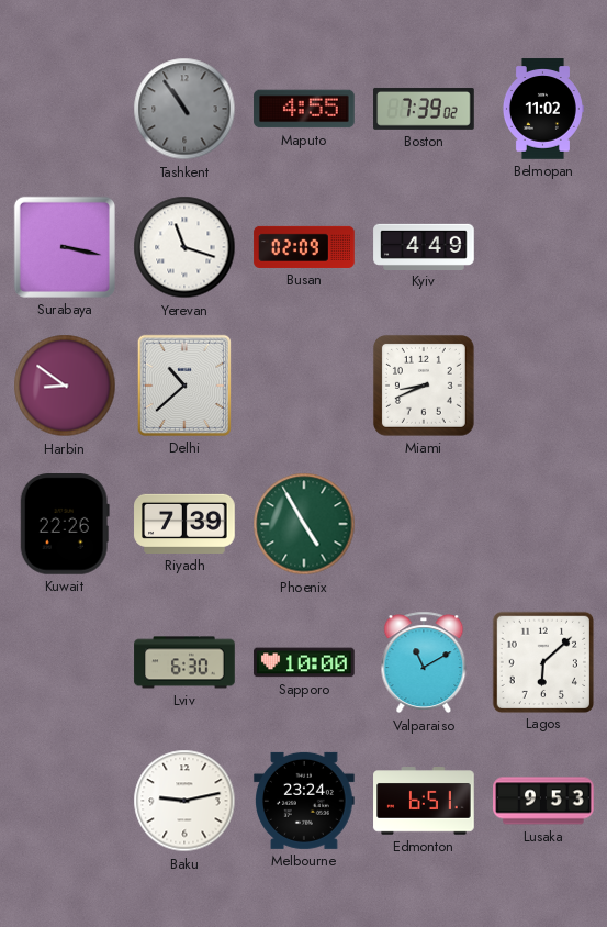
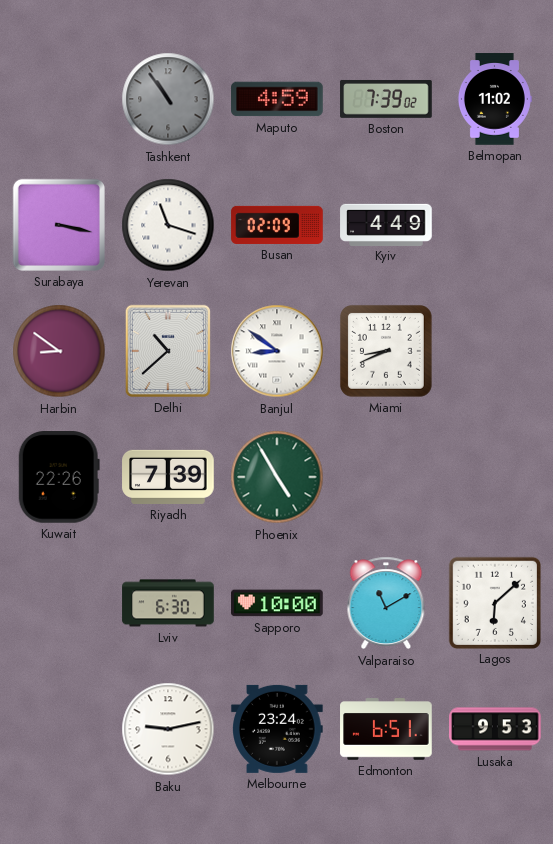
Maputo: 4:55 -> 4:59 (277, 99)
Banjul: none -> 8:51 (277, 351)
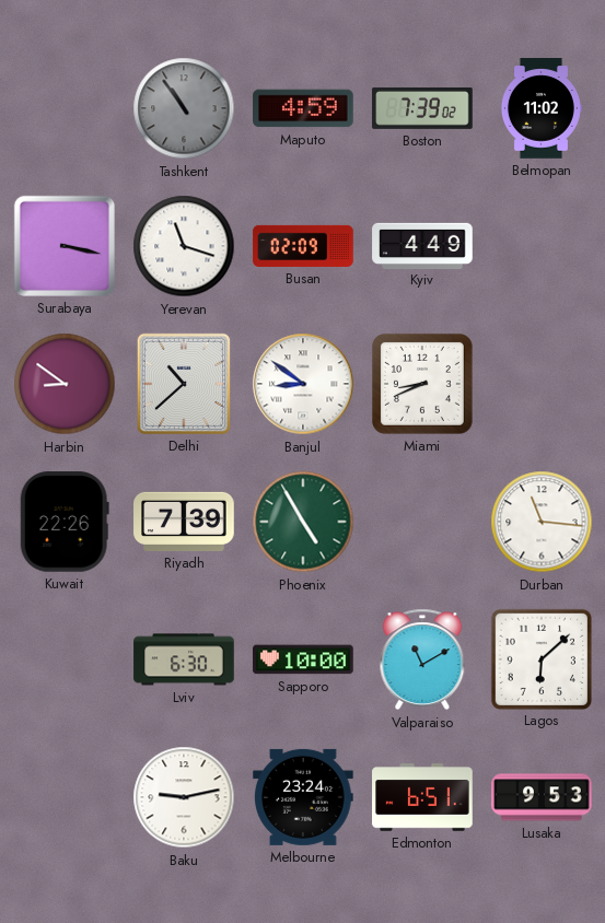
Durban: none -> 11:16 (542, 522)
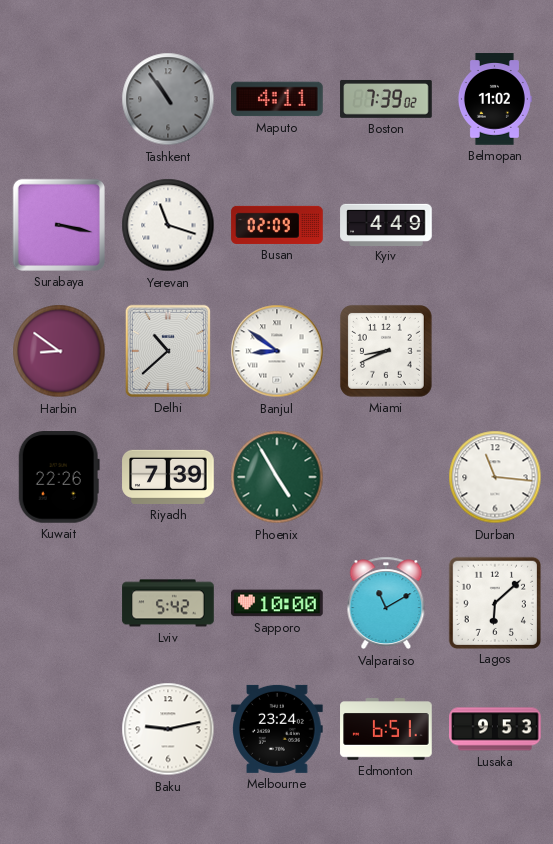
Maputo: 4:59 -> 4:11 (277, 99)
Lviv: 6:30 -> 5:42 (168, 603)
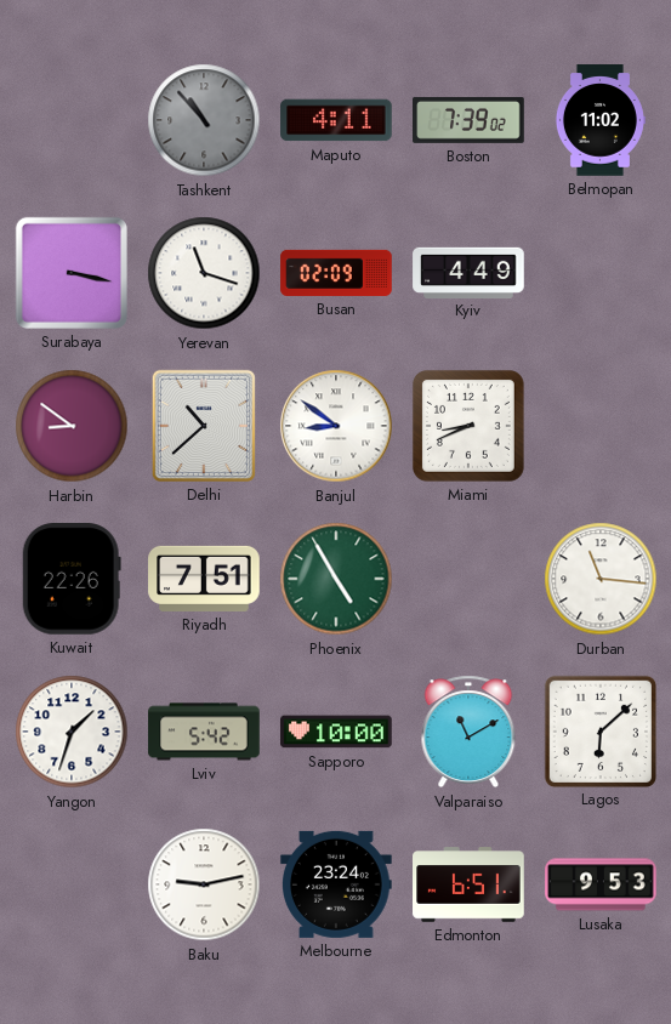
Tashkent: 10:54 -> 10:53 (204, 120)
Riyadh: 7:39 -> 7:51 (204, 579)
Yangon: none -> 1:33 (72, 732)
